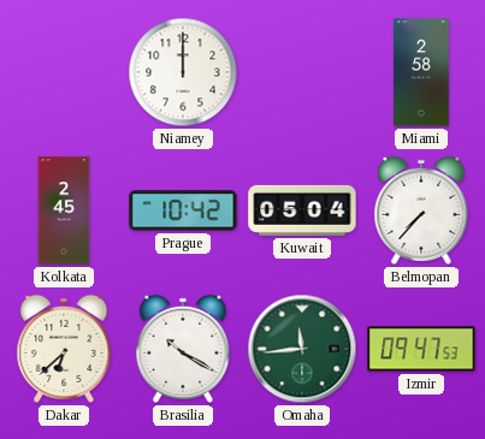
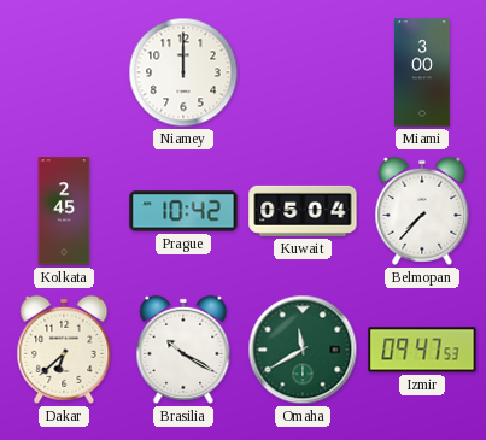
Miami: 2:58 -> 3:00 (423, 72)
Omaha: 11:44 -> 11:40 (303, 350)
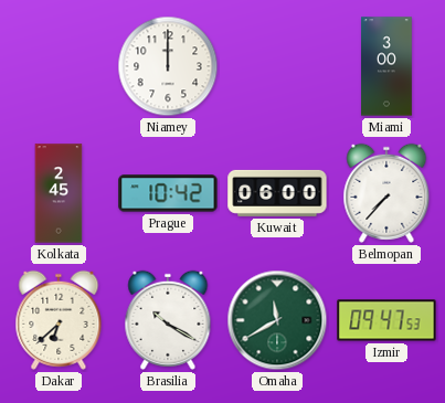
Kuwait: 05:04 -> 06:00 (277, 193)
